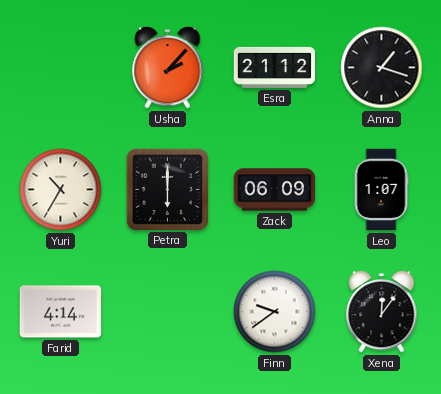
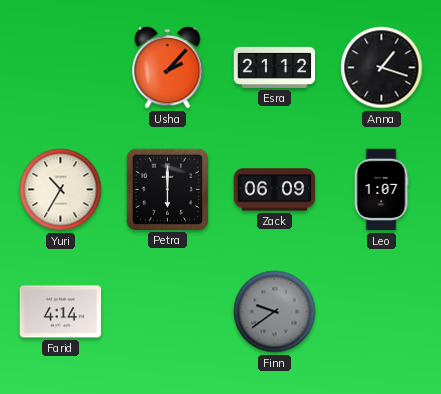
Finn dial: white -> grey (275, 312)
Xena: 12:06 -> none (382, 312)
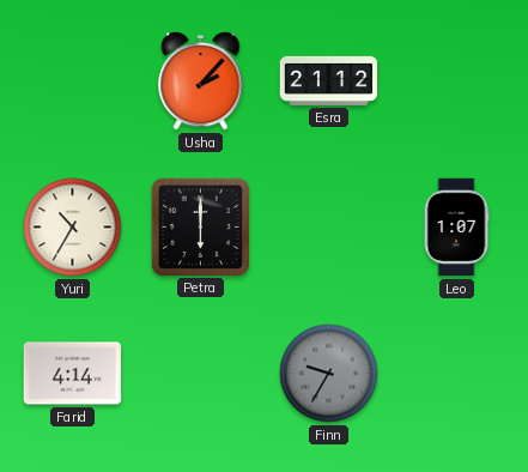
Anna: 1:18 -> none (382, 68)
Zack: 06:09 -> none (275, 190)
Finn: 9:39 -> 9:35 (329, 374)
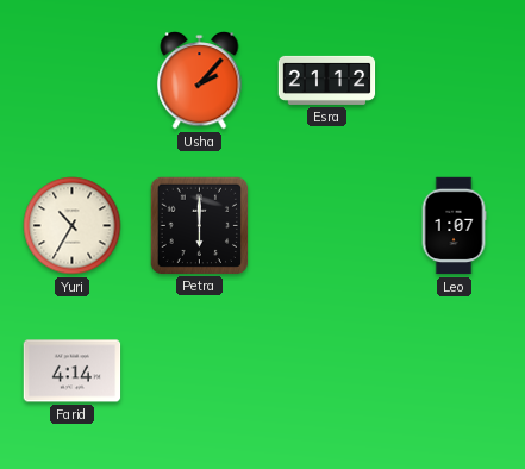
Finn: 9:35 -> none (329, 374)
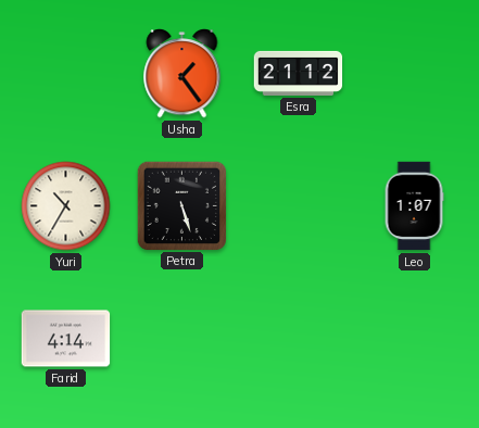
Usha: 2:07 -> 1:24 (182, 74)
Petra: 6:00 -> 5:27 (181, 205)
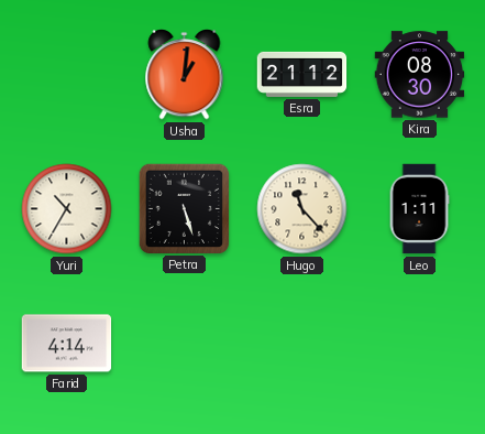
Usha: 1:24 -> 1:01 (185, 75)
Kira: none -> 08:30 (420, 75)
Hugo: none -> 11:23 (302, 209)
Leo: 1:07 -> 1:11 (419, 209)
